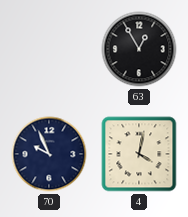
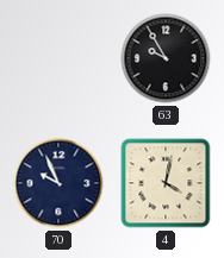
63: 12:55 -> 9:55 (166, 58)
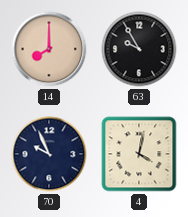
14: none -> 8:00 (49, 49)
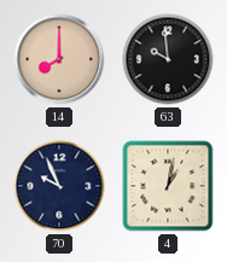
63: 9:55 -> 9:59 (168, 59)
4: 4:02 -> 1:02 (168, 186)
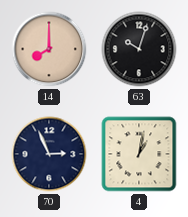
63: 9:59 -> 10:03 (139, 49)
70: 9:56 -> 2:56 (49, 154)
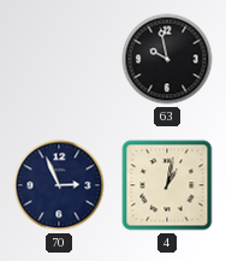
14: 8:00 -> none (49, 49)
63: 10:03 -> 9:58 (167, 59)
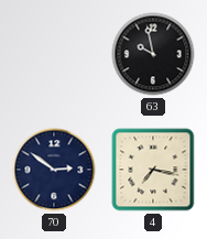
70: 2:56 -> 2:51 (54, 170)
4: 1:02 -> 7:17 (153, 170)
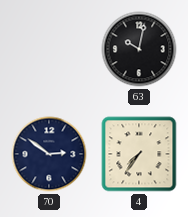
63: 9:58 -> 10:02 (139, 49)
4: 7:17 -> 7:36 (139, 154)
